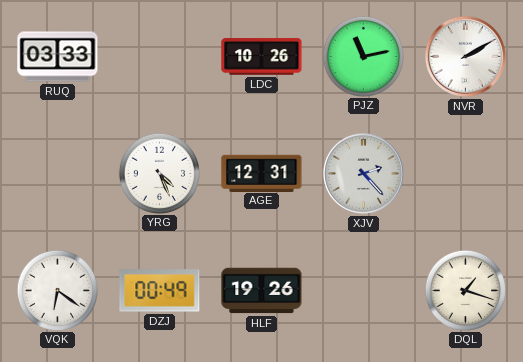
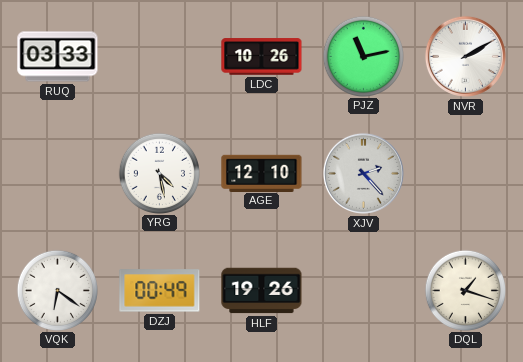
YRG: 4:26 -> 4:28 (159, 173)
AGE: 12:31 -> 12:10 (262, 173)
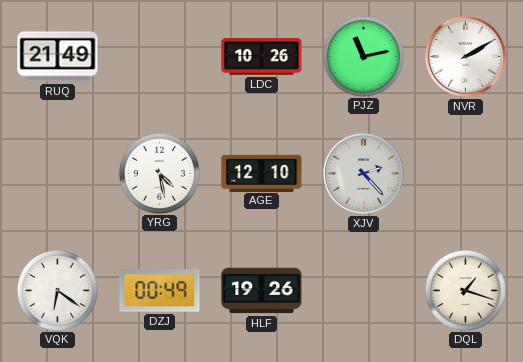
RUQ: 03:33 -> 21:49 (58, 57)
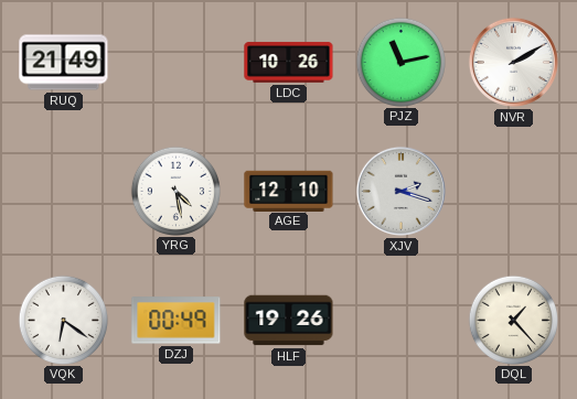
XJV: 2:23 -> 2:18 (400, 191)
DQL: 1:18 -> 1:23 (513, 320)
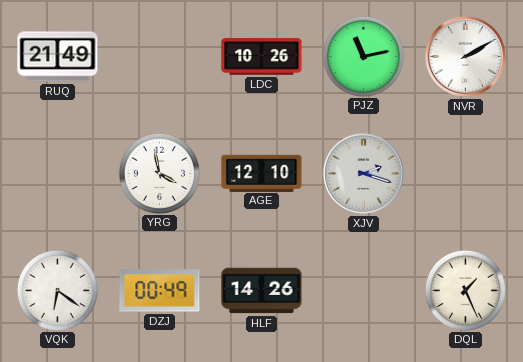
YRG: 4:28 -> 3:58 (159, 173)
HLF: 19:26 -> 14:26 (262, 291)
DQL: 1:23 -> 1:26 (465, 290)
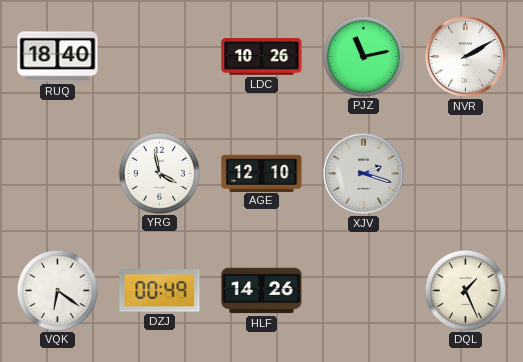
RUQ: 21:49 -> 18:40 (58, 57)
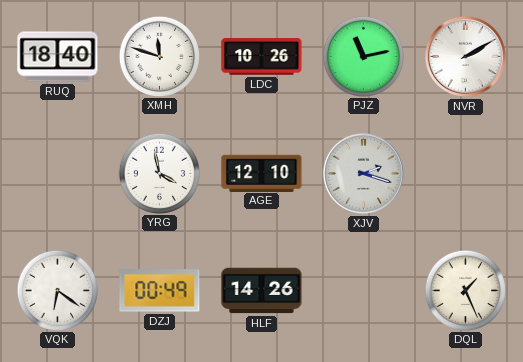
XMH: none -> 11:48 (159, 56)
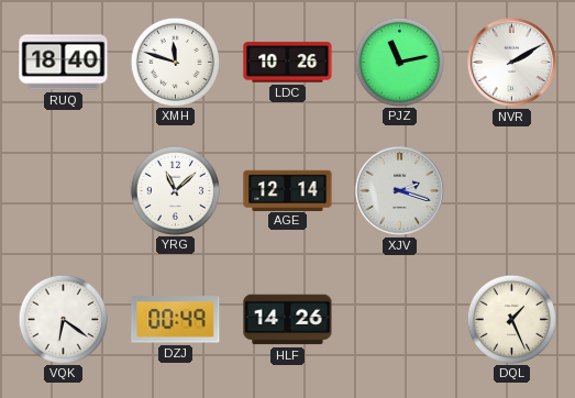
YRG: 3:58 -> 11:08 (175, 190)
AGE: 12:10 -> 12:14 (288, 190)
